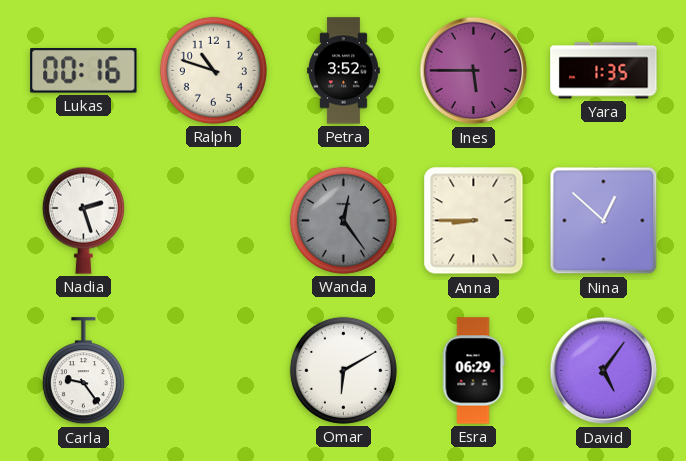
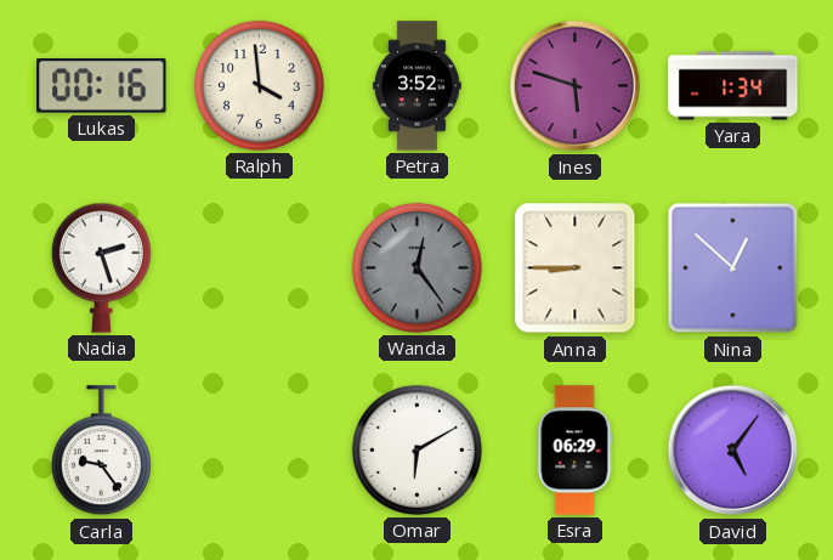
Ralph: 10:48 -> 3:59 (259, 85)
Ines: 5:45 -> 5:48 (576, 86)
Yara: 1:35 -> 1:34 (733, 86)
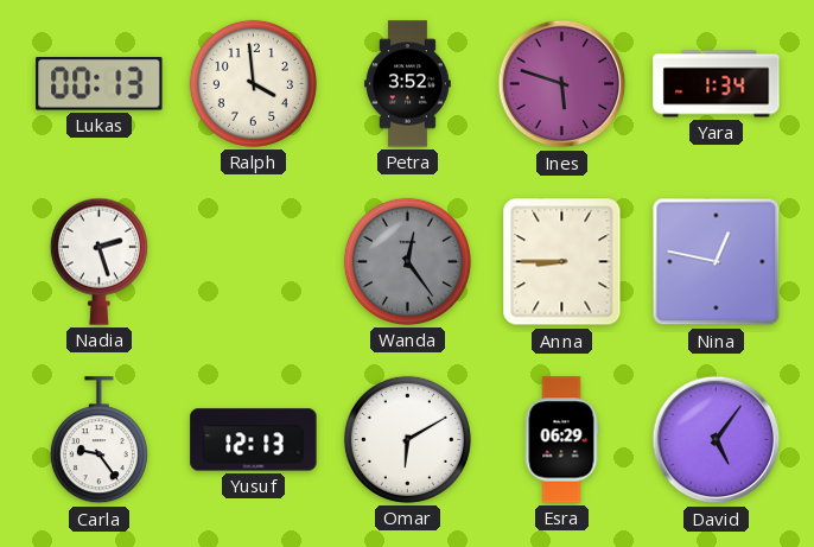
Lukas: 00:16 -> 00:13 (100, 84)
Nina: 12:52 -> 12:47 (717, 262)
Yusuf: none -> 12:13 (254, 440)
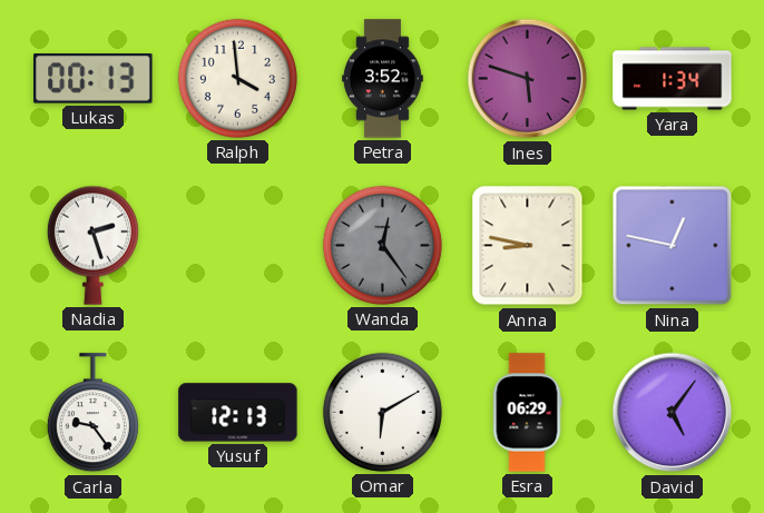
Anna: 8:45 -> 8:47 (528, 246)
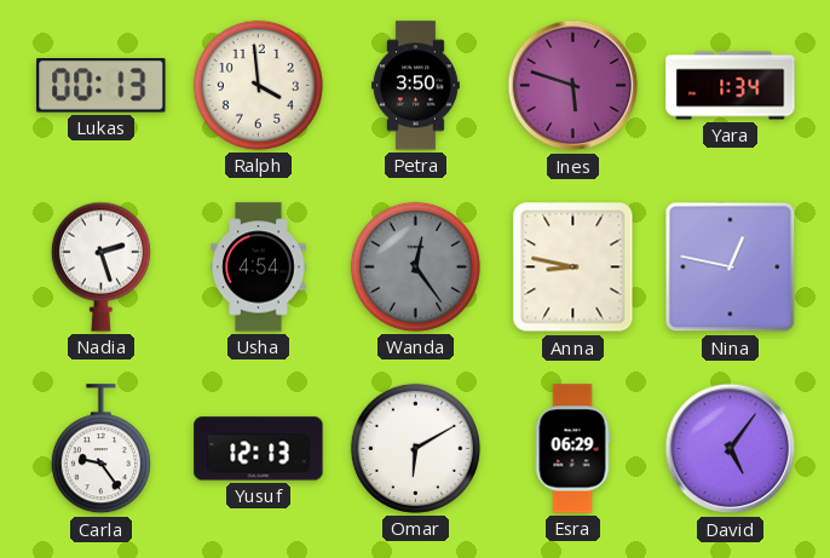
Petra: 3:52 -> 3:50 (415, 86)
Usha: none -> 4:54 (259, 268)
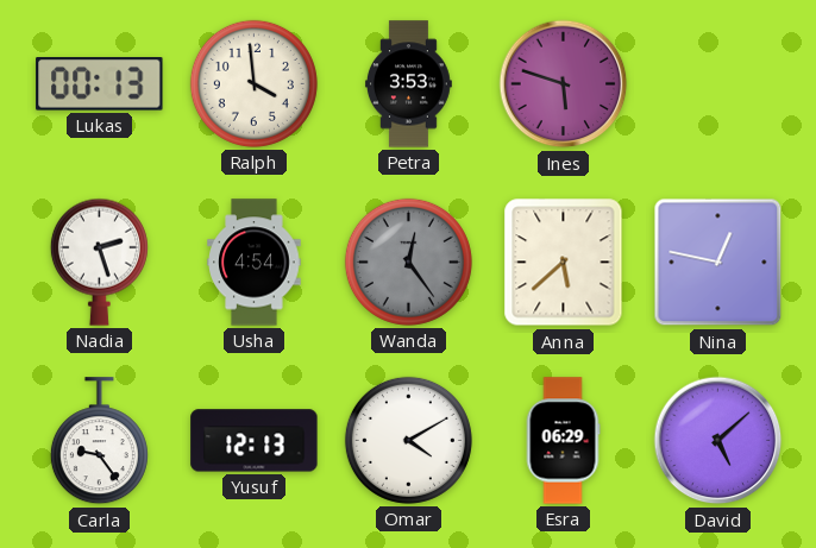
Petra: 3:50 -> 3:53 (408, 84)
Yara: 1:34 -> none (731, 86)
Anna: 8:47 -> 5:38 (564, 263)
Omar: 6:10 -> 4:10 (408, 440)
David: 5:06 -> 5:08 (718, 441)
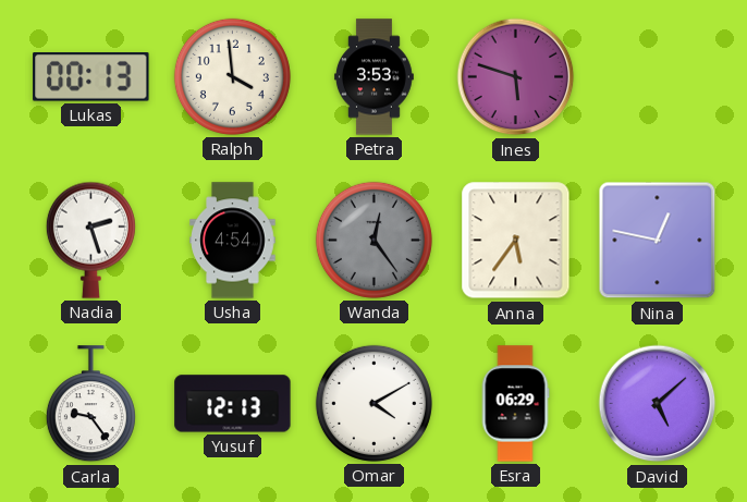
Anna: 5:38 -> 5:36 (516, 241)
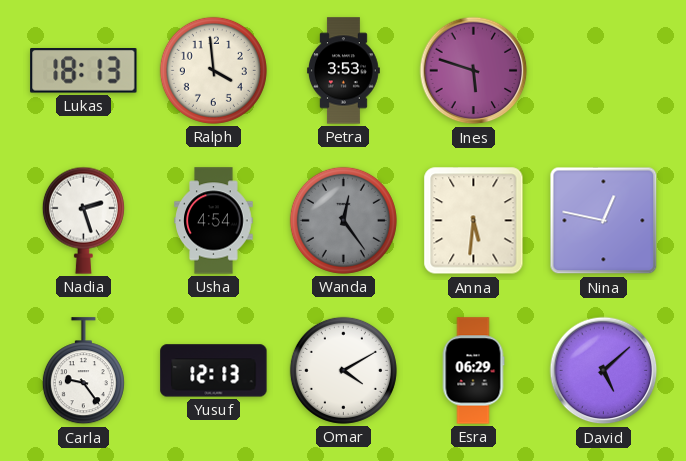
Lukas: 00:13 -> 18:13 (84, 71)
Anna: 5:36 -> 5:31 (474, 221)
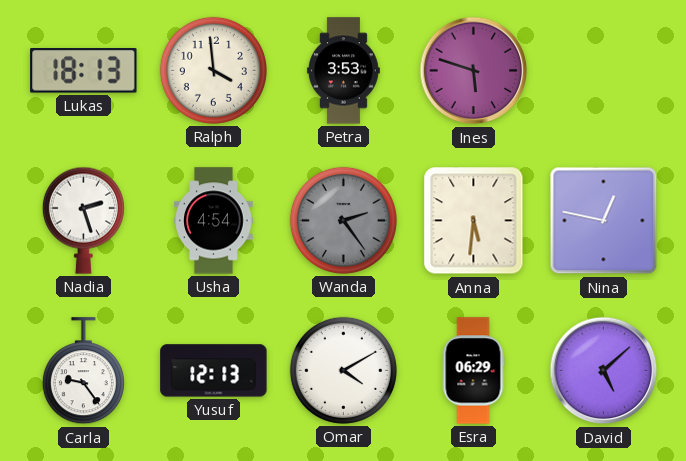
Wanda: 12:24 -> 2:24 (343, 220)
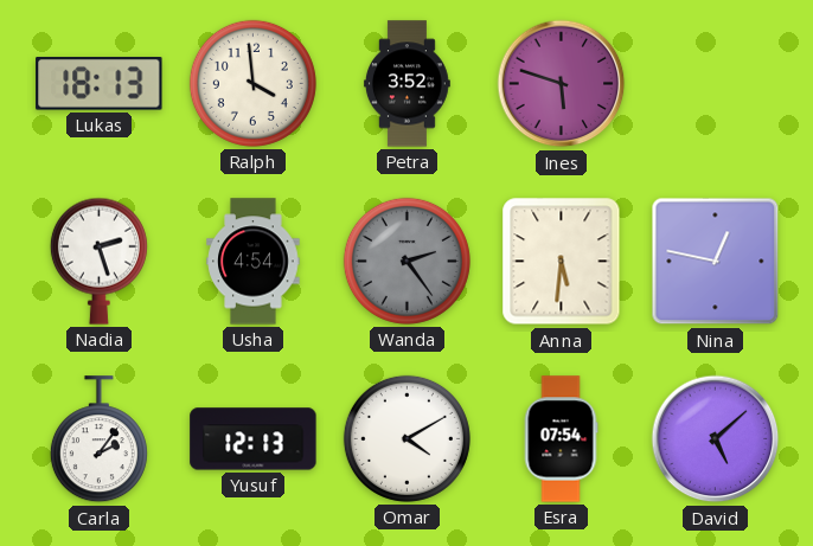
Petra: 3:53 -> 3:52 (406, 84)
Carla: 9:24 -> 2:06 (98, 439)
Esra: 06:29 -> 07:54 (561, 439)
